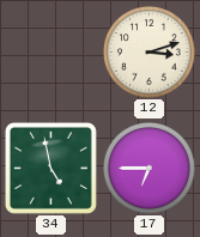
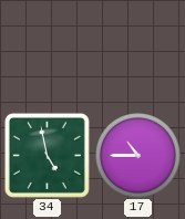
12: 3:12 -> none (150, 53)
17: 6:45 -> 10:45 (138, 156)
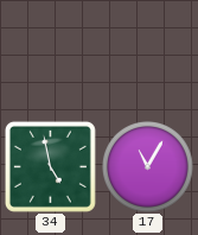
17: 10:45 -> 11:05 (148, 167)
